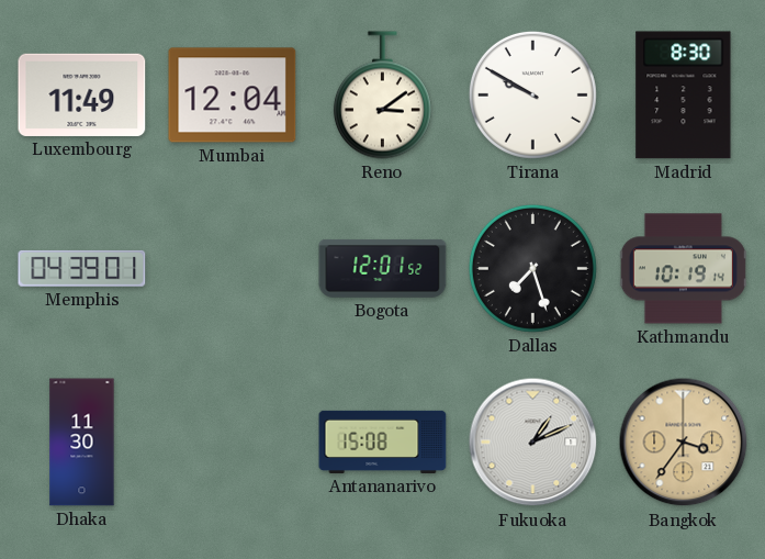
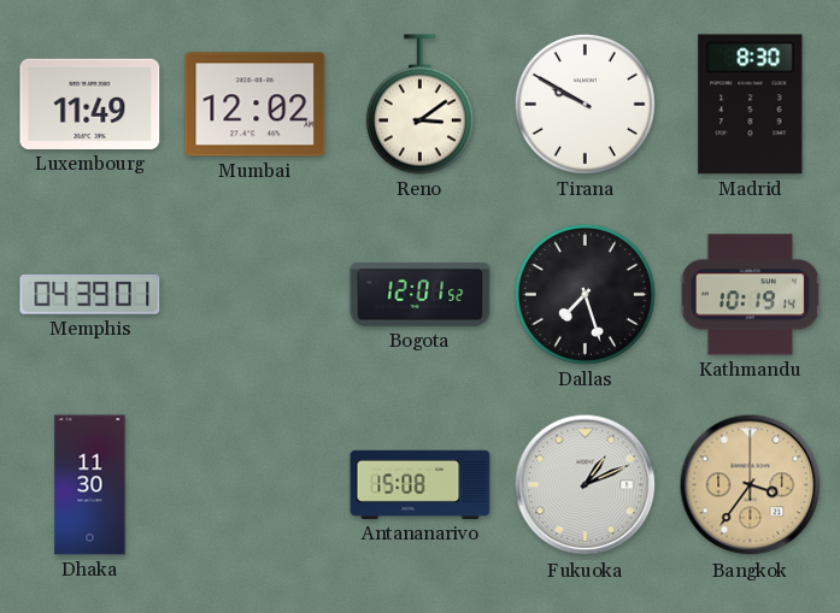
Mumbai: 12:04 -> 12:02 (255, 105)
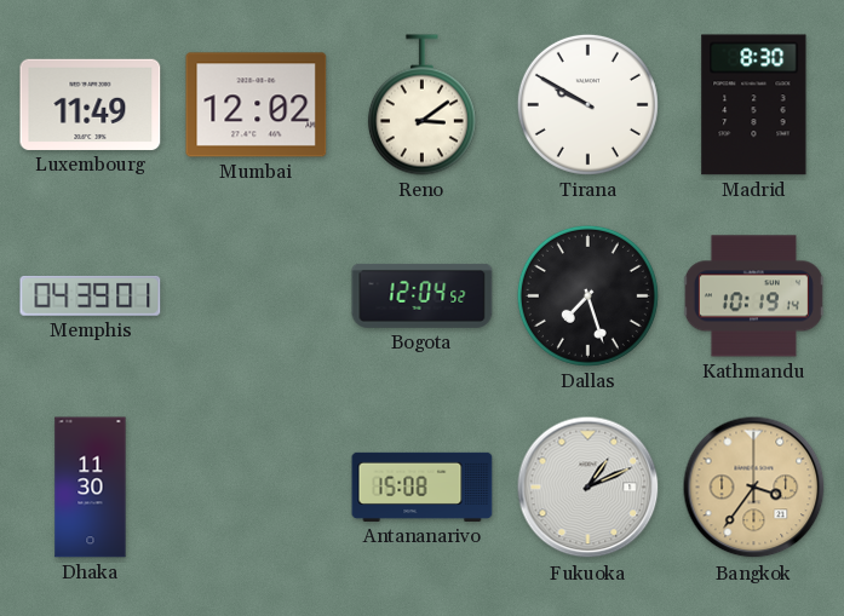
Bogota: 12:01 -> 12:04 (423, 295)
